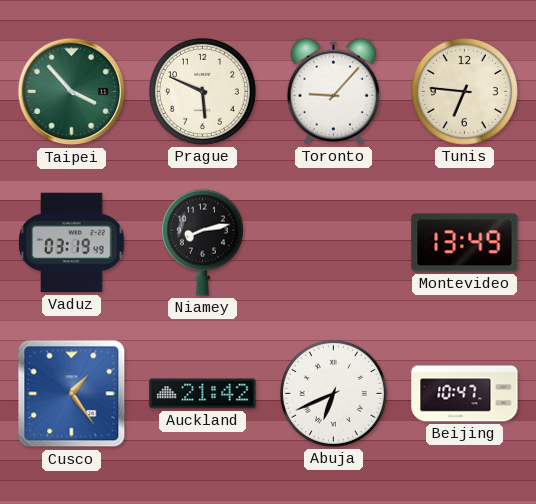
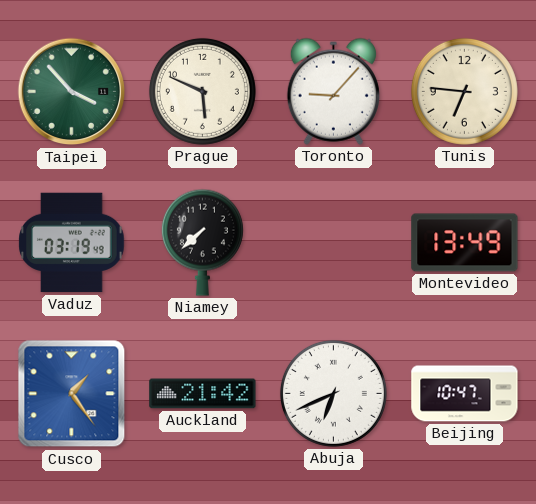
Niamey: 8:13 -> 7:38 (202, 242)
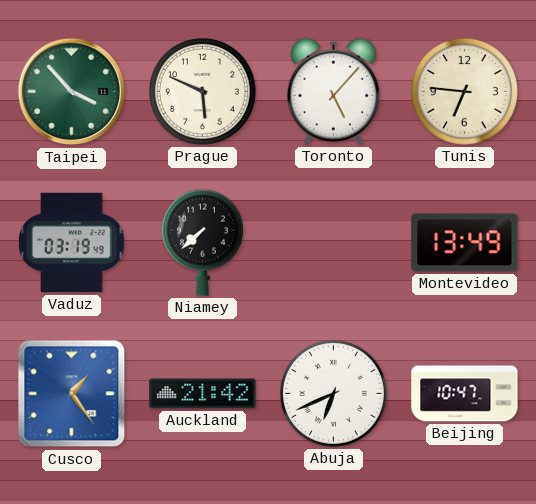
Toronto: 9:07 -> 5:07 (333, 91)
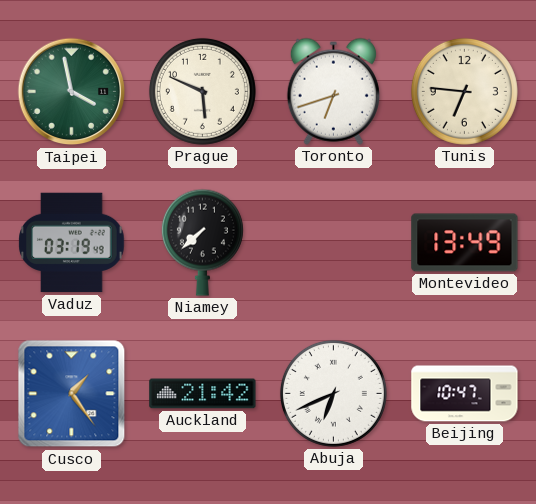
Taipei: 3:53 -> 3:58 (72, 92)
Toronto: 5:07 -> 6:42 (333, 91)
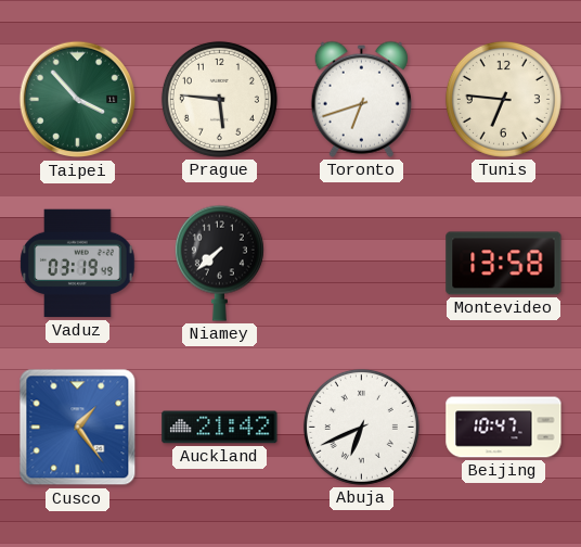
Taipei: 3:58 -> 3:53 (78, 100)
Prague: 5:49 -> 5:46 (219, 99)
Montevideo: 13:49 -> 13:58 (504, 264)
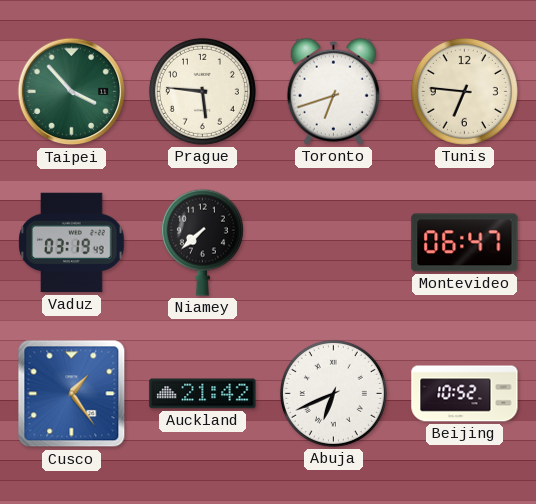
Montevideo: 13:58 -> 06:47 (465, 243)
Beijing: 10:47 -> 10:52 (465, 394)
